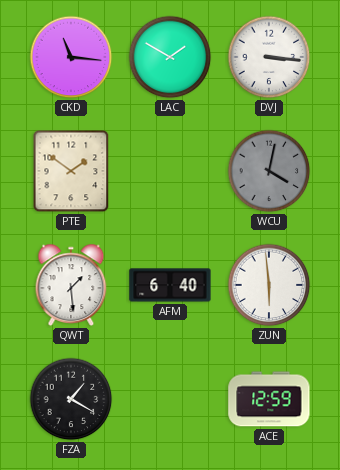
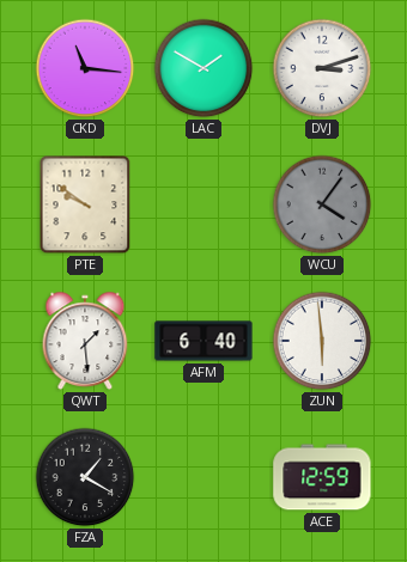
DVJ: 3:16 -> 3:12 (322, 68)
PTE: 1:51 -> 9:51 (85, 204)
WCU: 4:02 -> 4:06 (322, 204)
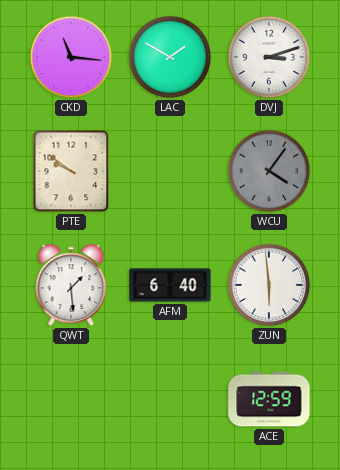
FZA: 1:20 -> none (85, 477)
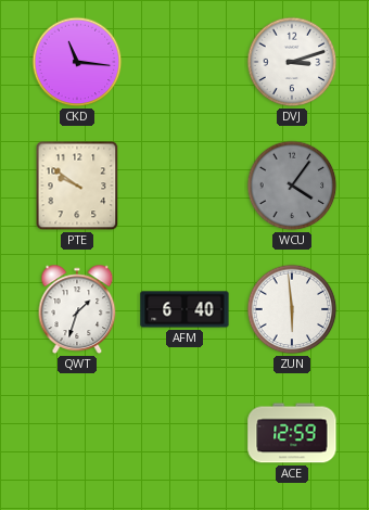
LAC: 1:50 -> none (170, 57)
QWT: 1:29 -> 1:33 (77, 309)
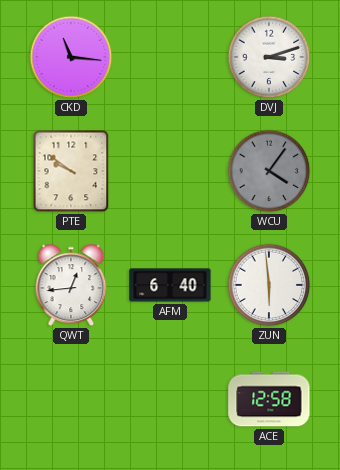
QWT: 1:33 -> 12:44 (71, 285)
ACE: 12:59 -> 12:58 (269, 399)
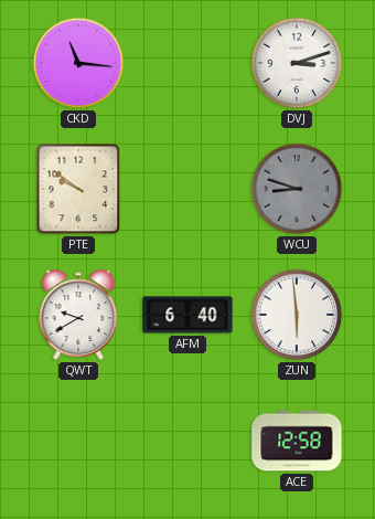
WCU: 4:06 -> 8:48 (297, 189)
QWT: 12:44 -> 9:40 (78, 315)
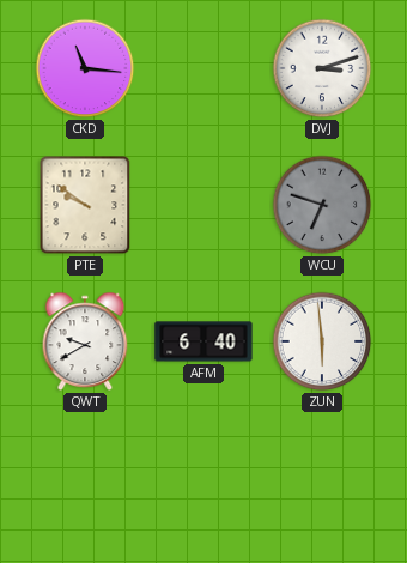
WCU: 8:48 -> 6:48 (322, 205)
ACE: 12:58 -> none (297, 441)
